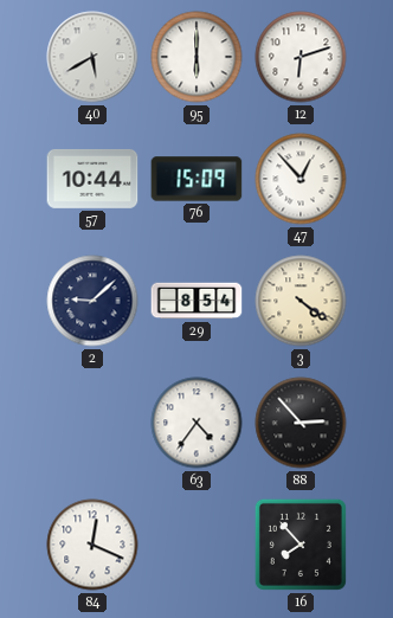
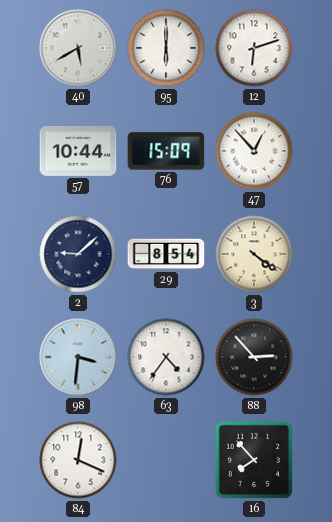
98: none -> 3:31 (78, 357)
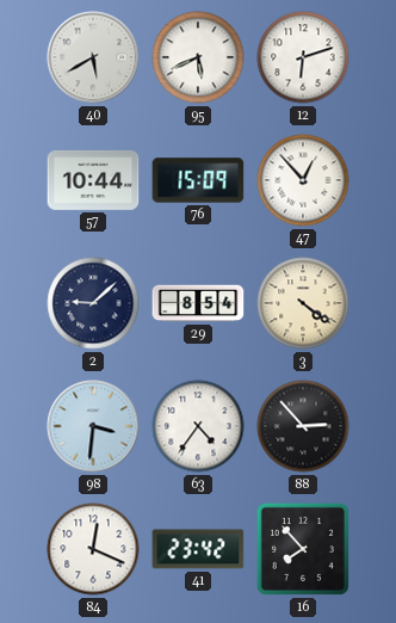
95: 6:00 -> 5:41 (198, 57)
41: none -> 23:42 (198, 549)
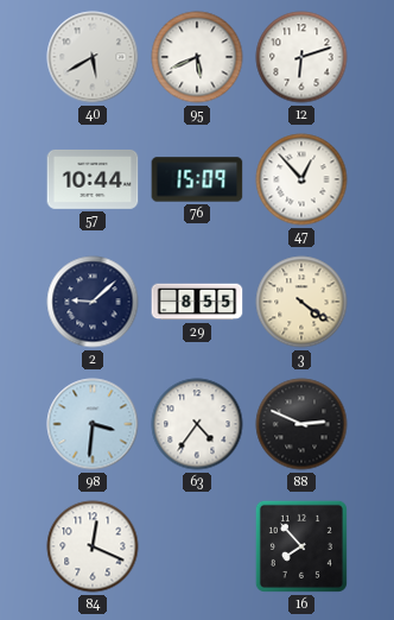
29: 8:54 -> 8:55 (197, 302)
88: 2:53 -> 2:49 (301, 424)
41: 23:42 -> none (198, 549)
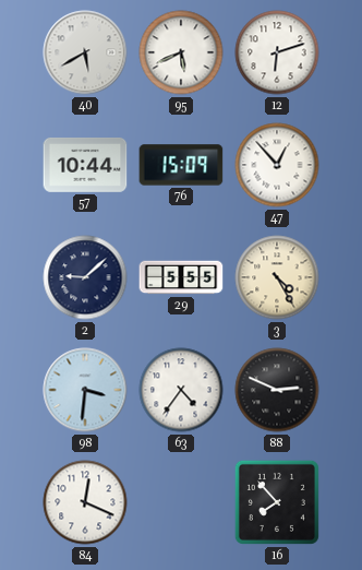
29: 8:55 -> 5:55 (181, 277)
3: 4:21 -> 4:25 (277, 277)
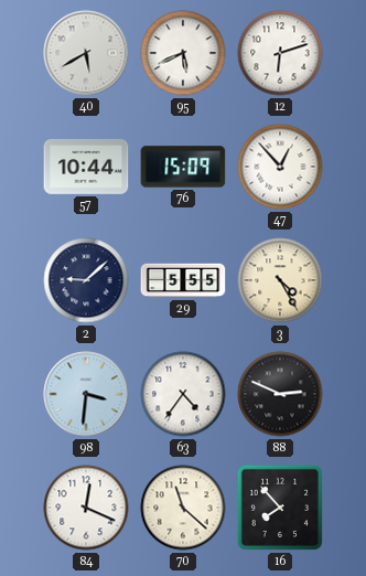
70: none -> 11:22 (183, 508)
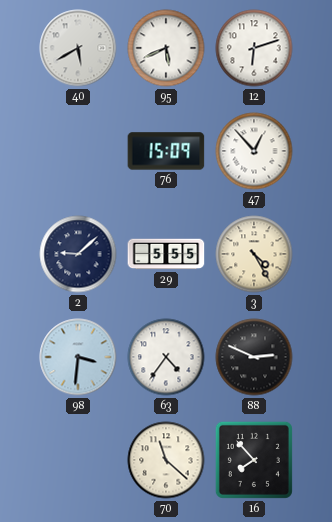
57: 10:44 -> none (86, 167)
84: 12:19 -> none (86, 508)
